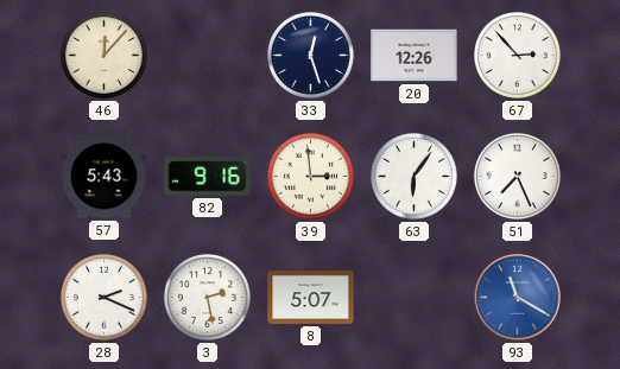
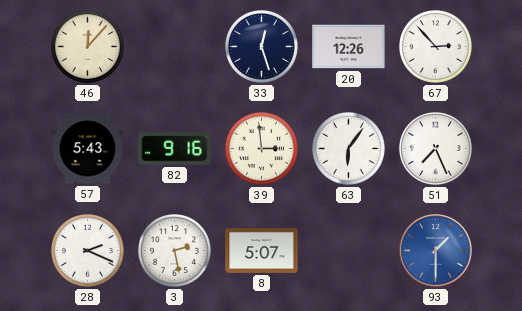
93: 11:20 -> 1:30 (436, 251)
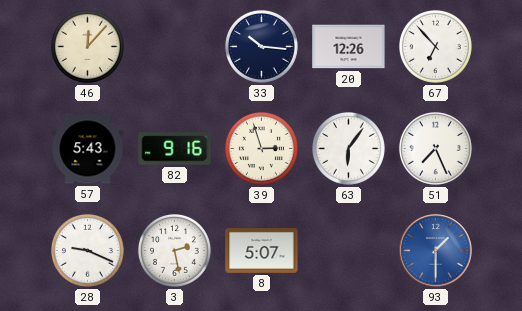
33: 12:27 -> 10:16 (261, 46)
67: 2:53 -> 6:53 (435, 46)
39: 2:59 -> 2:57 (261, 148)
28: 2:19 -> 9:19 (87, 250)
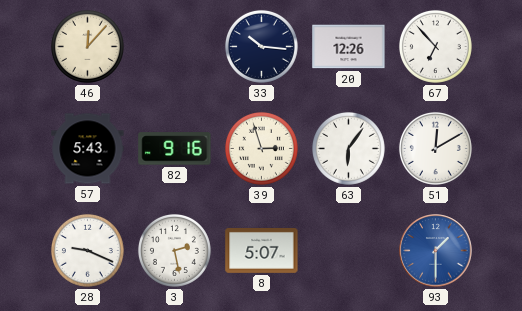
51: 7:26 -> 12:10 (435, 148)
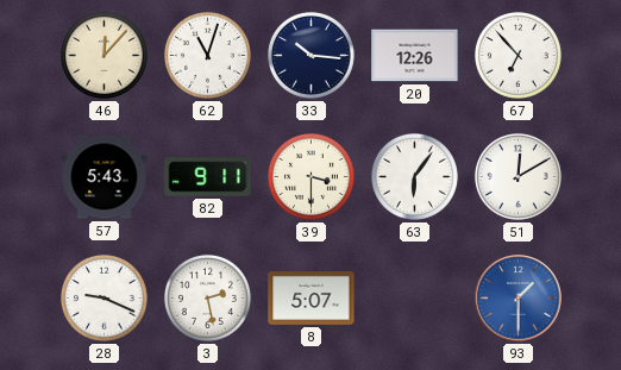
62: none -> 11:03 (207, 55)
82: 9:16 -> 9:11 (208, 177)
39: 2:57 -> 3:30 (310, 176)
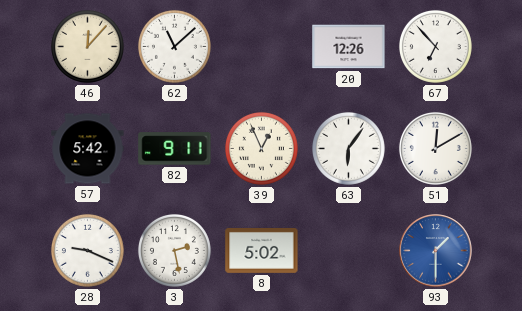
62: 11:03 -> 11:08 (174, 46)
33: 10:16 -> none (310, 55)
57: 5:43 -> 5:42 (88, 149)
39: 3:30 -> 12:56 (261, 148)
8: 5:07 -> 5:02 (262, 251)
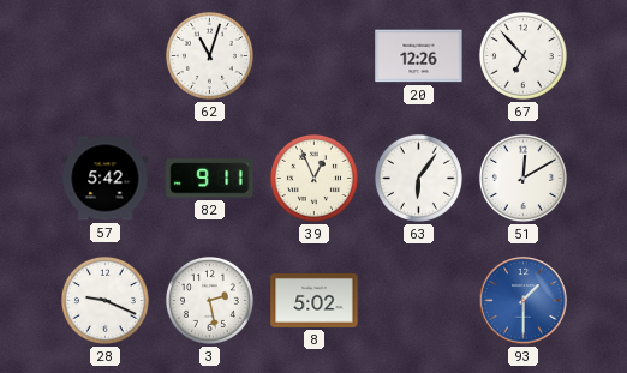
46: 12:07 -> none (87, 46)
62: 11:08 -> 11:03 (209, 55)
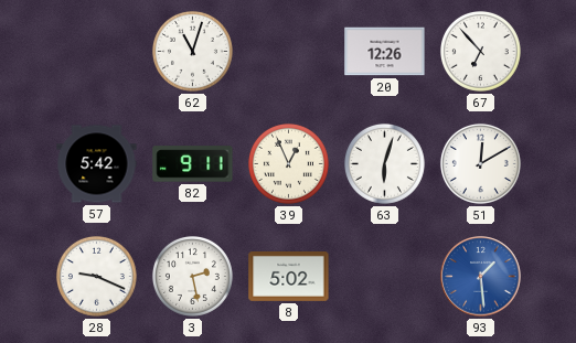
63: 6:06 -> 6:03 (384, 163)
93: 1:30 -> 1:29 (481, 277)
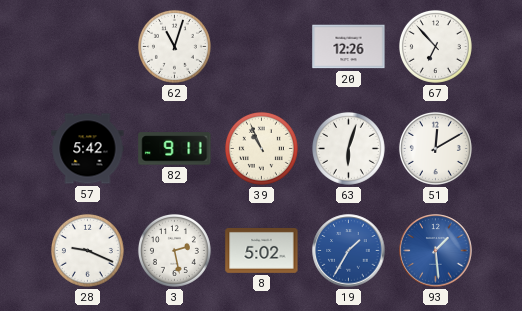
39: 12:56 -> 10:56 (261, 148)
19: none -> 1:35 (349, 251)
